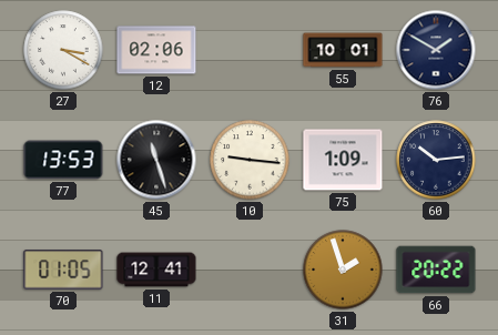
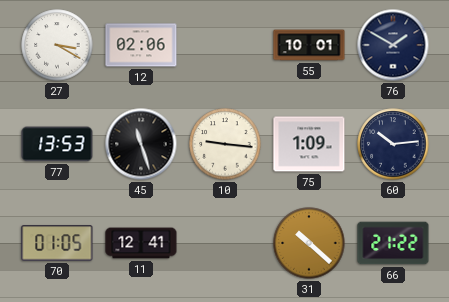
31: 1:57 -> 10:22 (309, 243)
66: 20:22 -> 21:22 (393, 243)
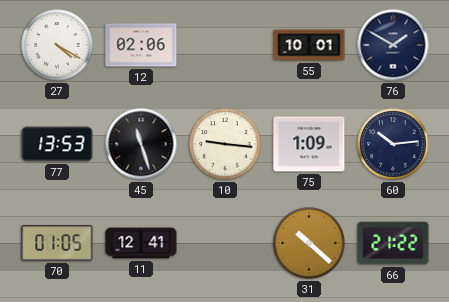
27: 3:20 -> 4:20 (57, 45)
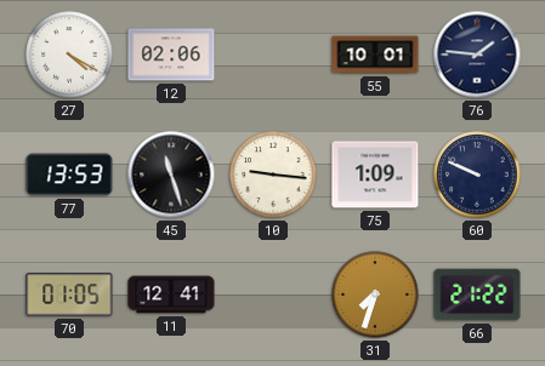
76: 1:50 -> 1:46 (477, 55)
60: 10:14 -> 9:49 (477, 175)
31: 10:22 -> 7:33 (375, 294)
